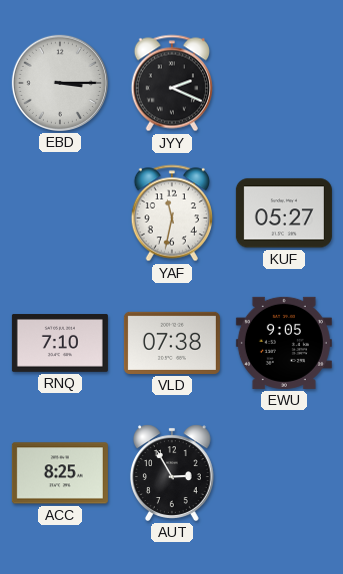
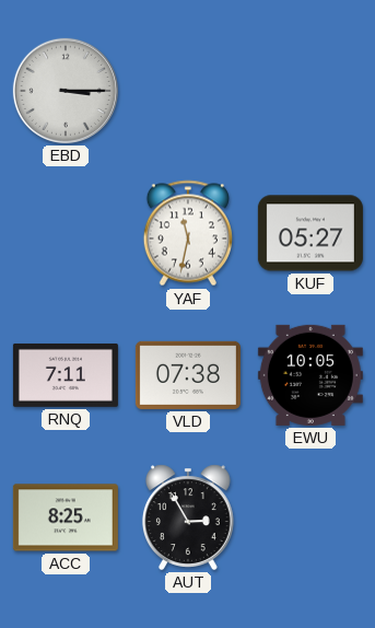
JYY: 2:19 -> none (172, 83)
RNQ: 7:10 -> 7:11 (66, 375)
EWU: 9:05 -> 10:05 (310, 375)
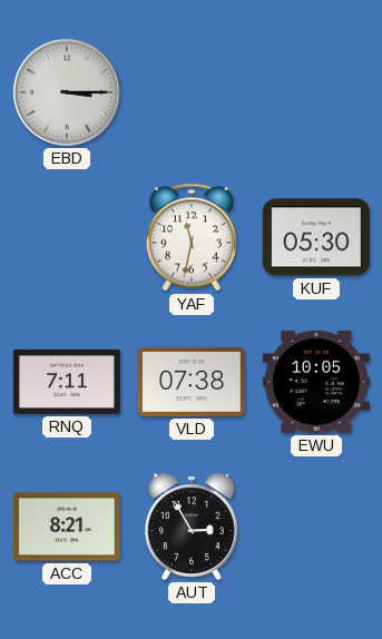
KUF: 05:27 -> 05:30 (316, 237)
ACC: 8:25 -> 8:21 (67, 527)
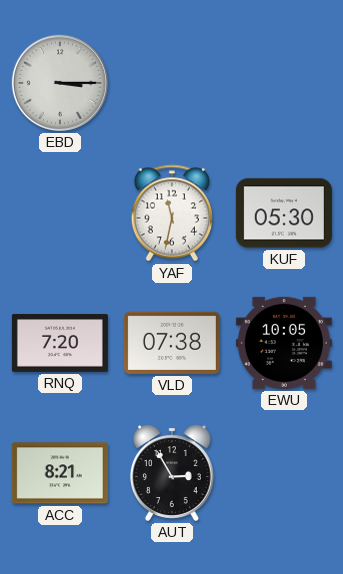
RNQ: 7:11 -> 7:20 (60, 343)
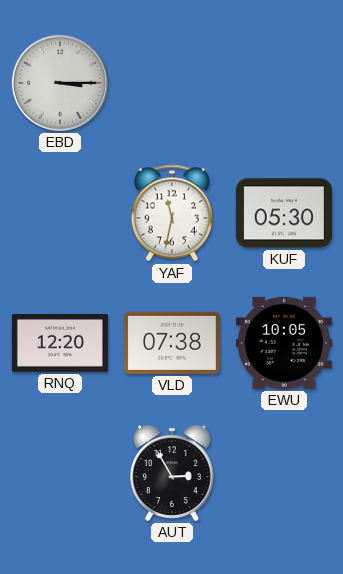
RNQ: 7:20 -> 12:20 (60, 343)
ACC: 8:21 -> none (60, 473)
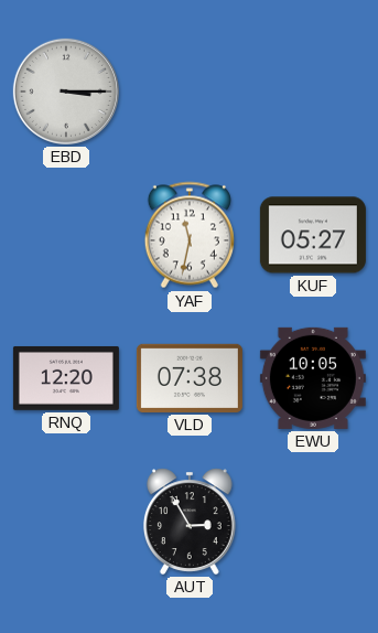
KUF: 05:30 -> 05:27 (313, 235)
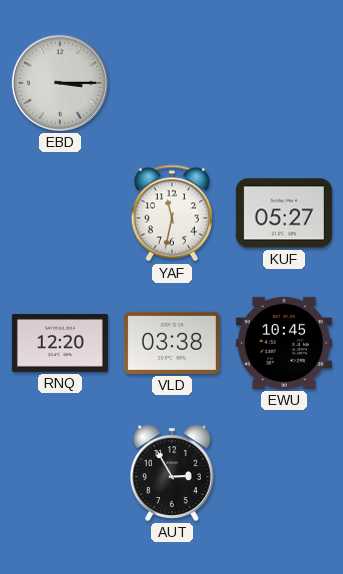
VLD: 07:38 -> 03:38 (172, 343)
EWU: 10:05 -> 10:45 (284, 343)
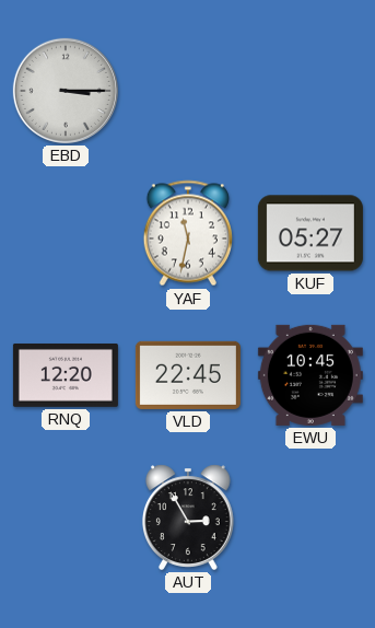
VLD: 03:38 -> 22:45 (188, 375)
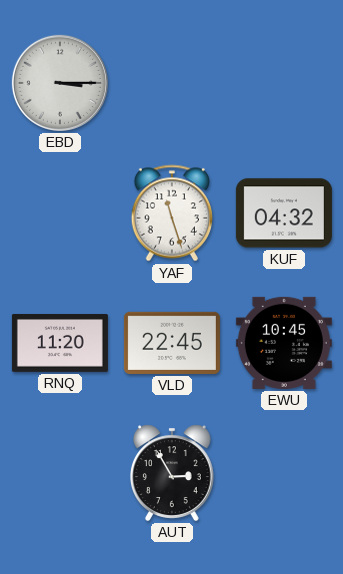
YAF: 11:32 -> 11:27 (172, 213)
KUF: 05:27 -> 04:32 (284, 213)
RNQ: 12:20 -> 11:20 (60, 343)
